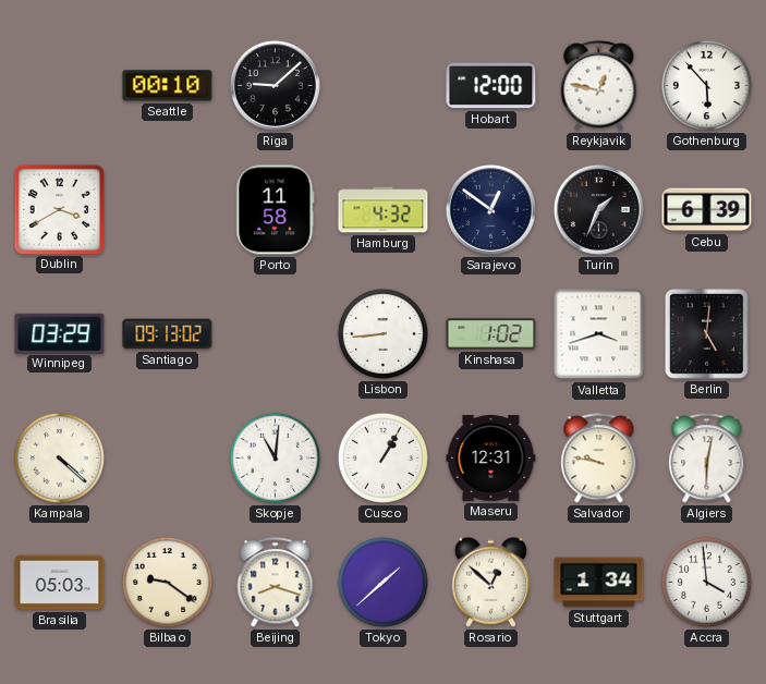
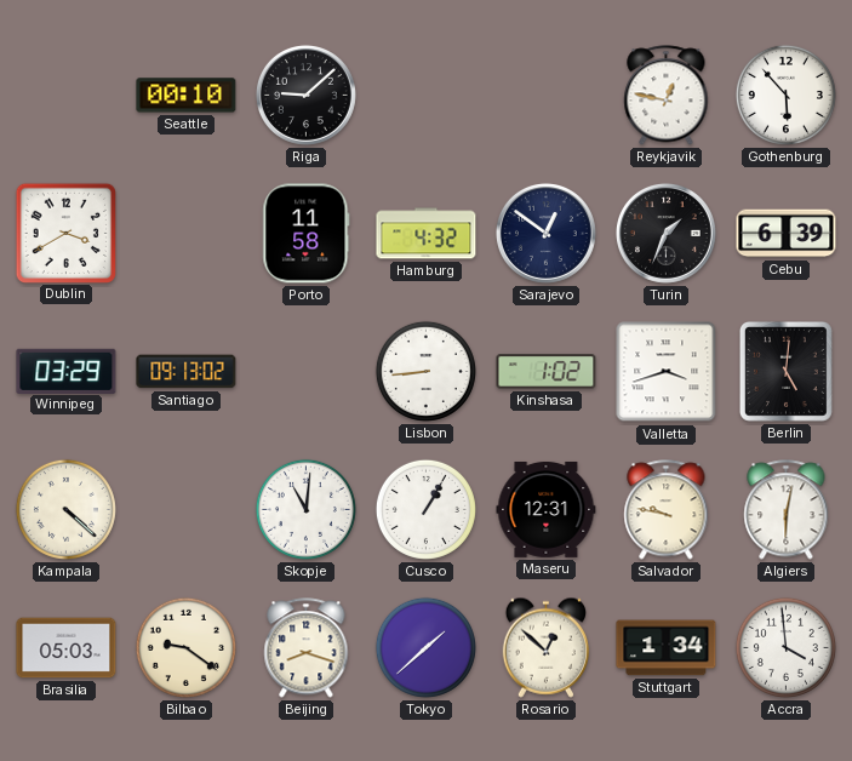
Hobart: 12:00 -> none (491, 86)
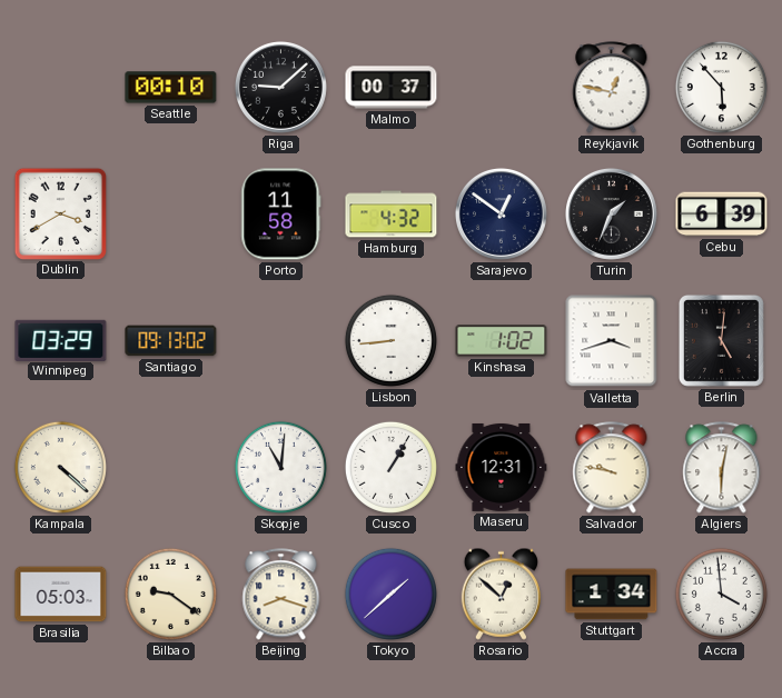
Malmo: none -> 00:37 (392, 88)
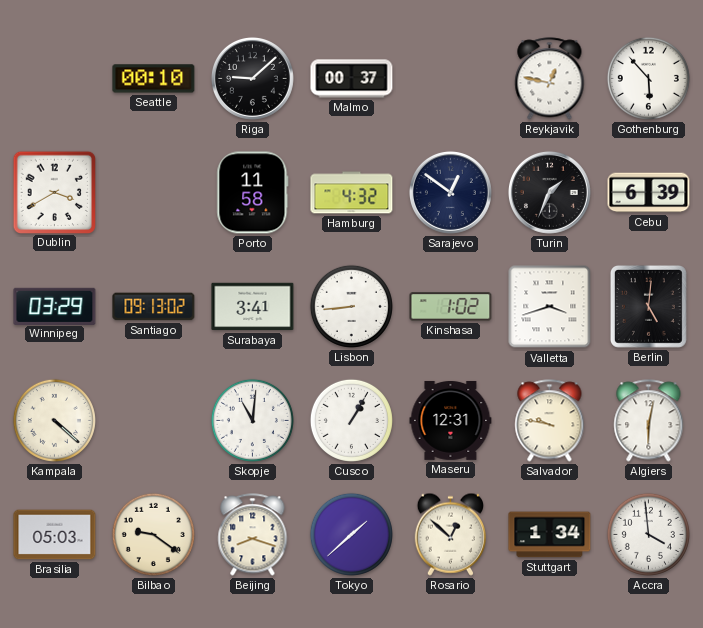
Surabaya: none -> 3:41 (253, 307)
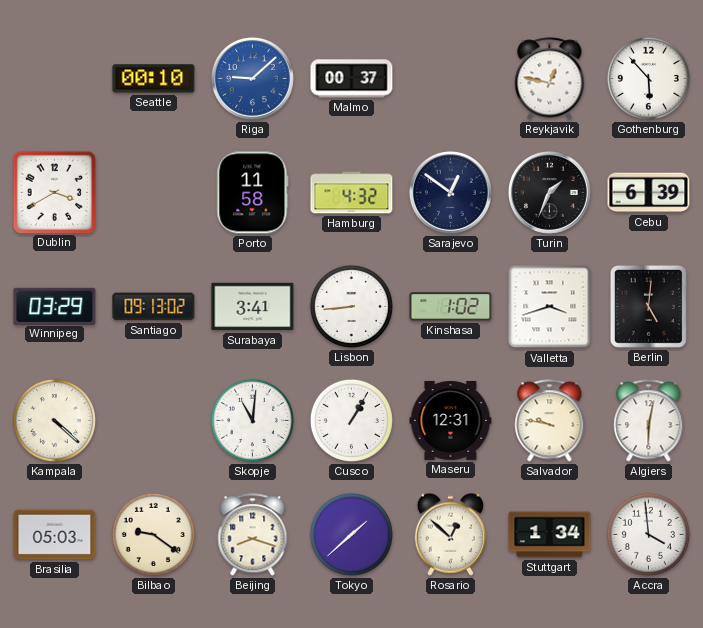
Riga dial: black -> blue (252, 78)
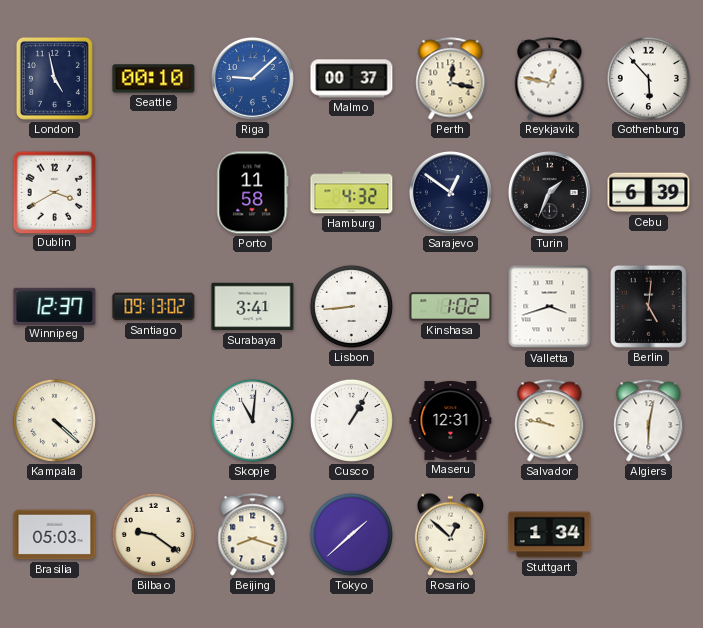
London: none -> 4:58 (54, 78)
Perth: none -> 12:17 (451, 79)
Winnipeg: 03:29 -> 12:37 (55, 306)
Accra: 3:59 -> none (648, 534)
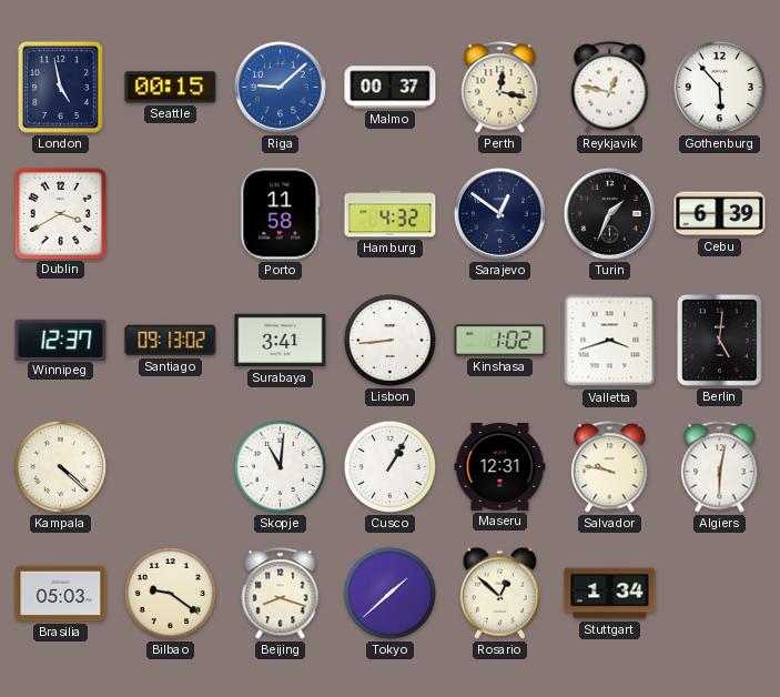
Seattle: 00:10 -> 00:15 (171, 88)
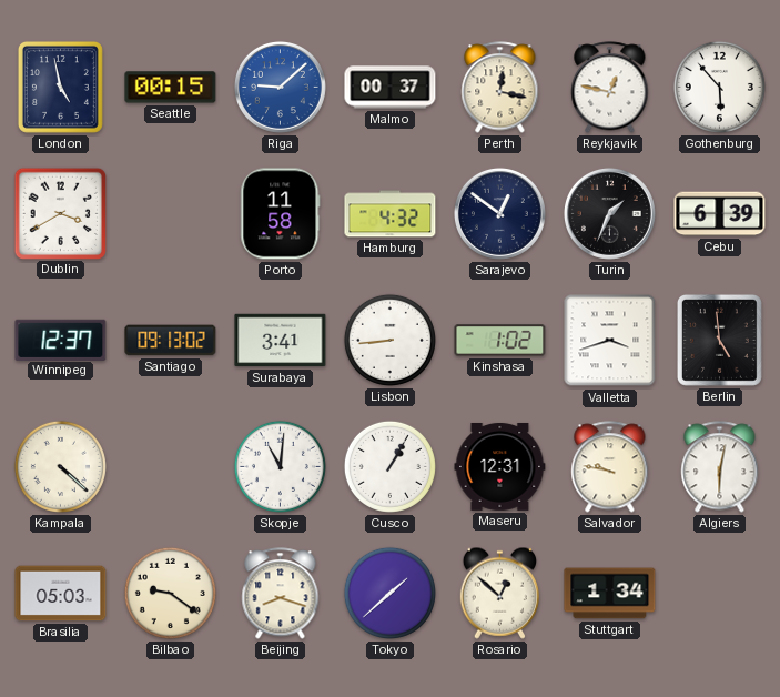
Berlin: 5:01 -> 4:59 (719, 340)
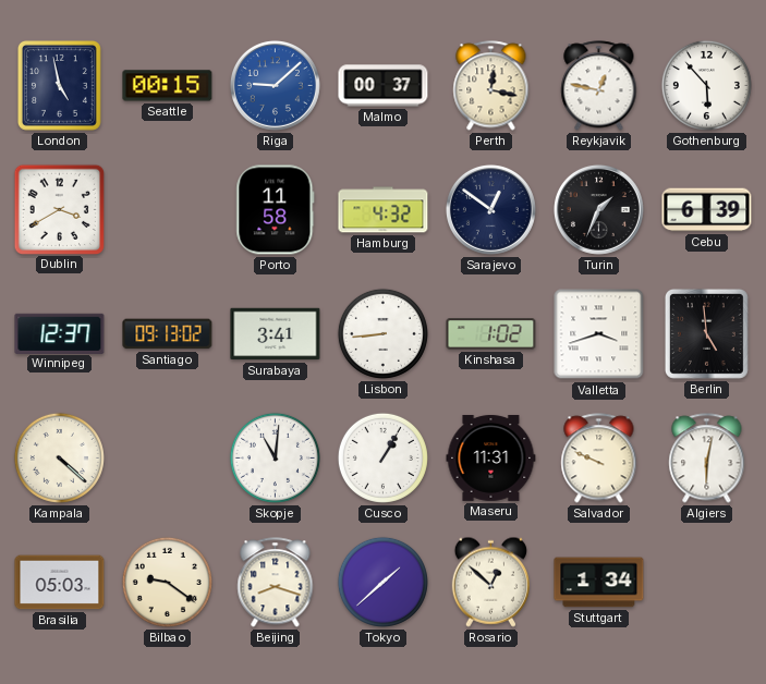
Maseru: 12:31 -> 11:31 (491, 457)
Salvador: 9:47 -> 9:49 (599, 459)
